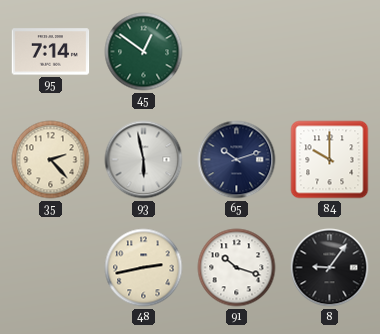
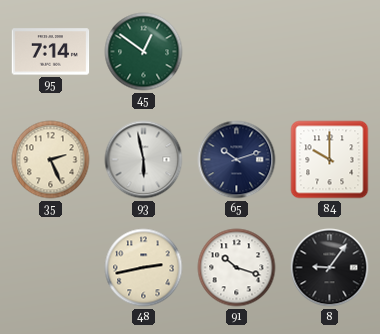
35: 2:23 -> 2:26 (51, 160)
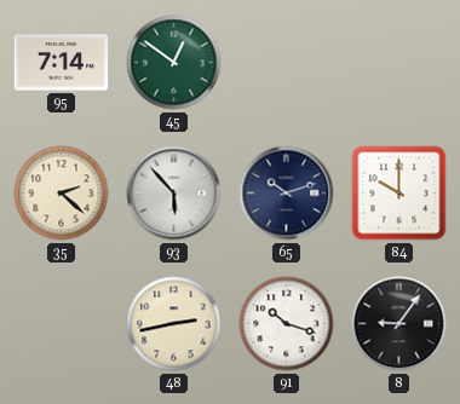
35: 2:26 -> 2:22 (62, 194)
93: 5:58 -> 5:53 (174, 194)
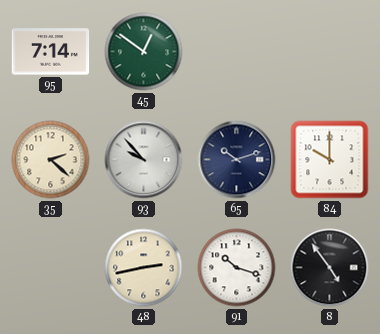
93: 5:53 -> 9:53 (144, 160)
8: 9:06 -> 4:54 (330, 268)
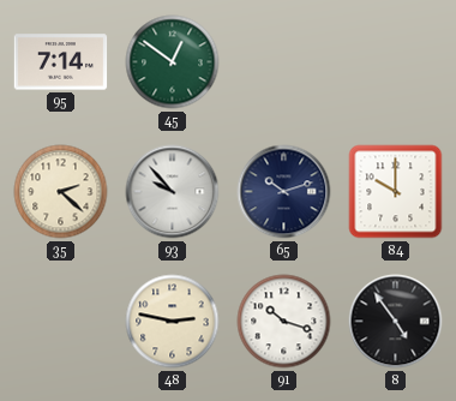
48: 2:43 -> 2:47 (173, 322)
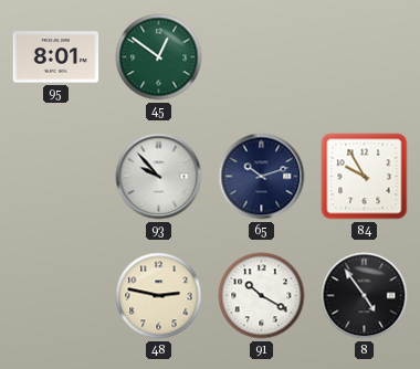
95: 7:14 -> 8:01 (56, 57)
35: 2:22 -> none (61, 192)
84: 10:00 -> 9:55 (365, 177)
91: 10:18 -> 10:20 (262, 296)
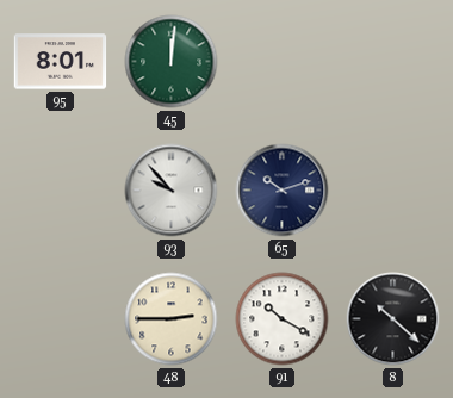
45: 12:51 -> 12:01 (172, 62)
84: 9:55 -> none (365, 177)
48: 2:47 -> 2:45 (172, 319)
8: 4:54 -> 10:22 (393, 319)
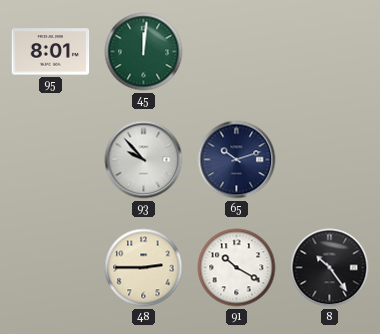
8: 10:22 -> 10:24 (330, 268)
